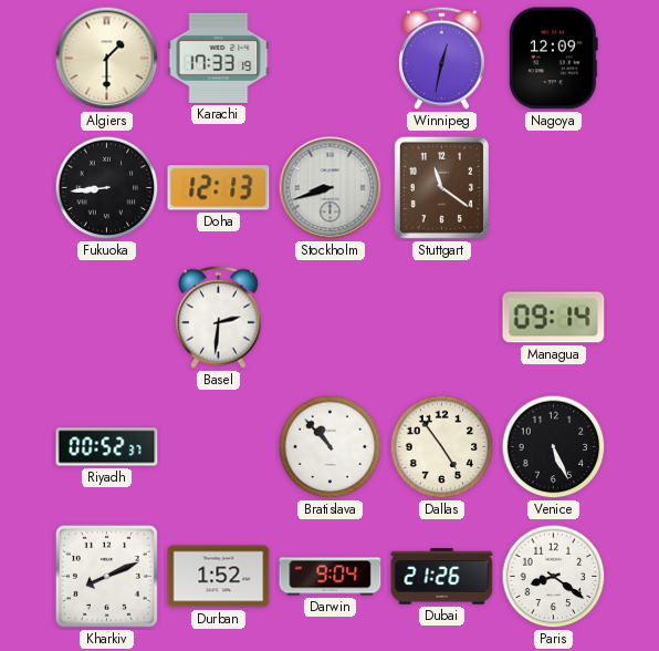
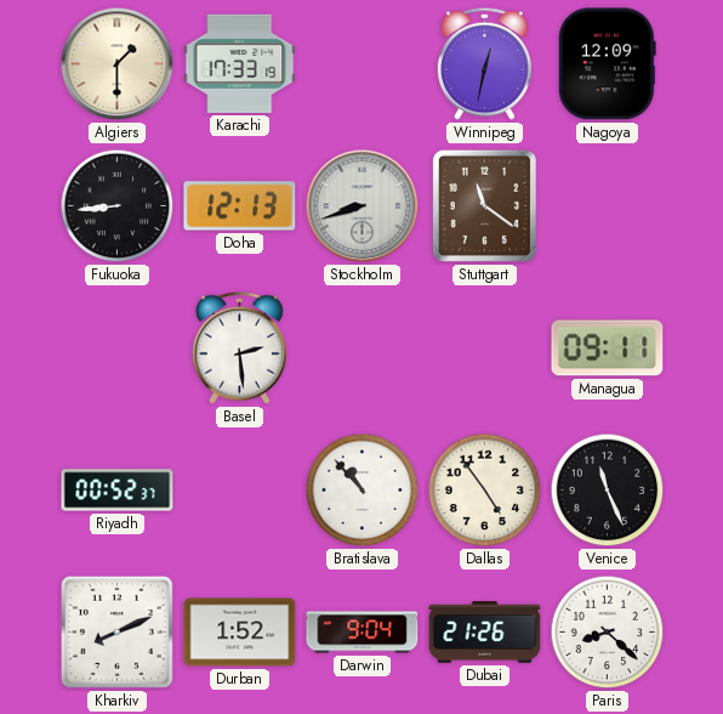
Basel: 2:31 -> 2:29 (239, 347)
Managua: 09:14 -> 09:11 (608, 348)
Venice: 5:26 -> 11:26 (608, 491)
Paris: 8:21 -> 8:22 (608, 633)
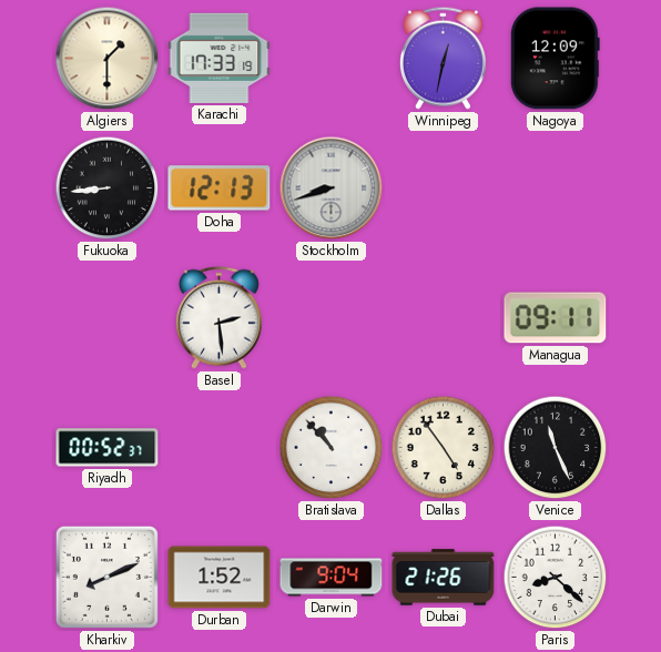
Stuttgart: 11:21 -> none (484, 205)
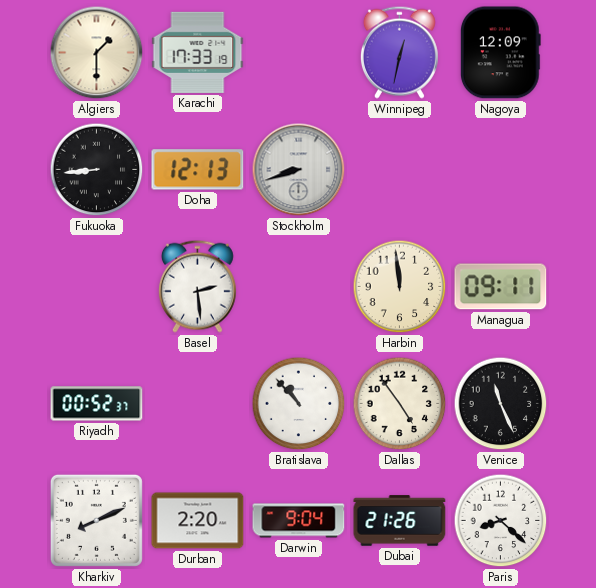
Harbin: none -> 11:59 (400, 287)
Durban: 1:52 -> 2:20 (198, 521)
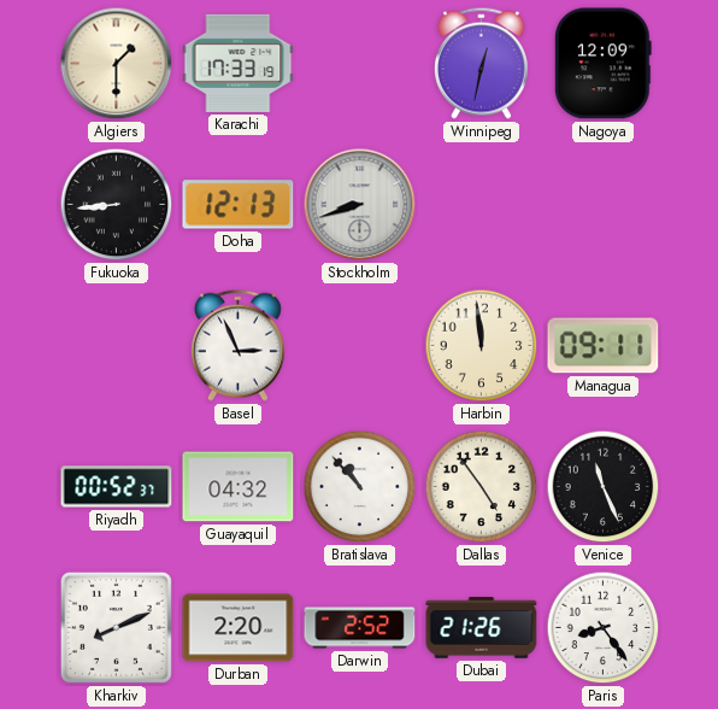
Basel: 2:29 -> 2:56 (237, 345)
Guayaquil: none -> 04:32 (239, 487)
Darwin: 9:04 -> 2:52 (360, 628)
Paris: 8:22 -> 8:24 (604, 628)
